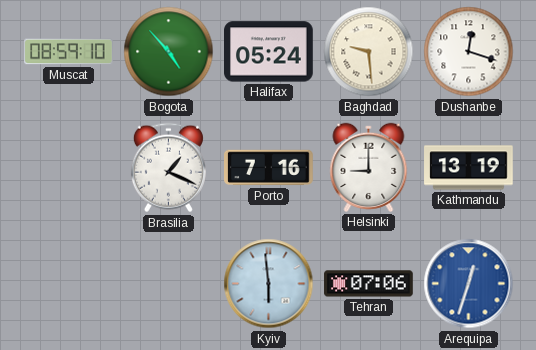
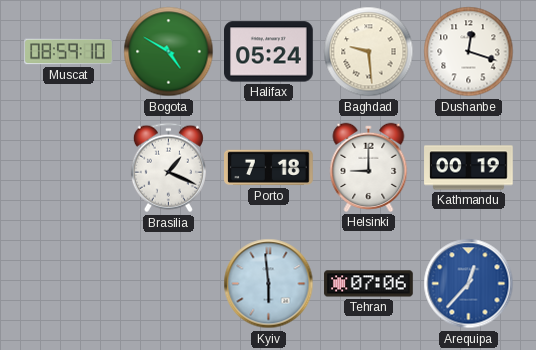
Bogota: 4:53 -> 4:50 (169, 52)
Porto: 7:16 -> 7:18 (269, 168)
Kathmandu: 13:19 -> 00:19 (469, 168)
Arequipa: 12:33 -> 12:37 (469, 284)
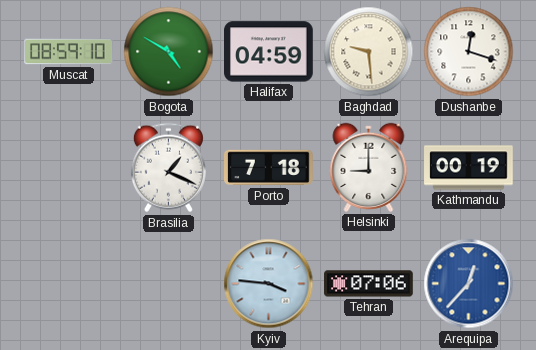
Halifax: 05:24 -> 04:59 (269, 52)
Kyiv: 5:59 -> 3:46 (269, 284)
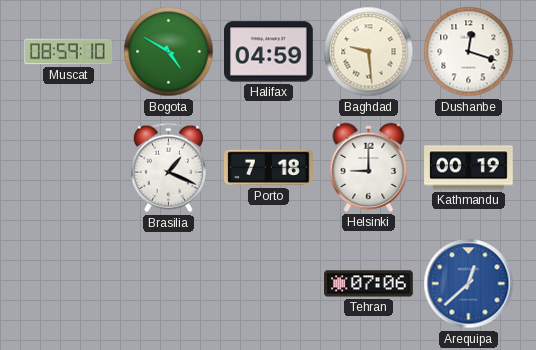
Kyiv: 3:46 -> none (269, 284)
Arequipa: 12:37 -> 12:38 (469, 284)
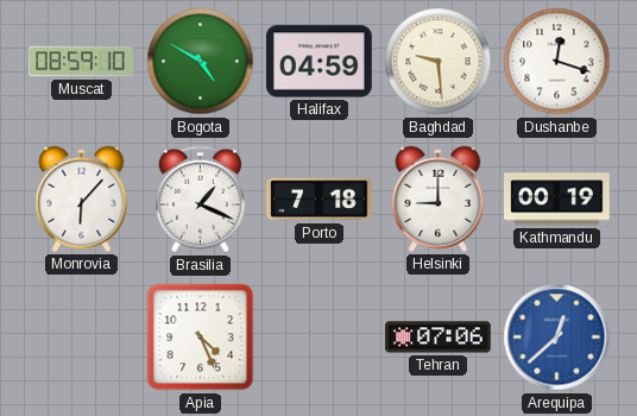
Monrovia: none -> 6:07 (82, 198)
Apia: none -> 4:26 (201, 338)
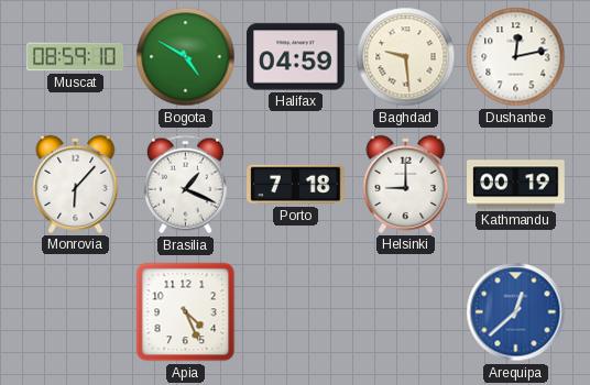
Dushanbe: 12:18 -> 12:13 (516, 57)
Tehran: 07:06 -> none (439, 338)
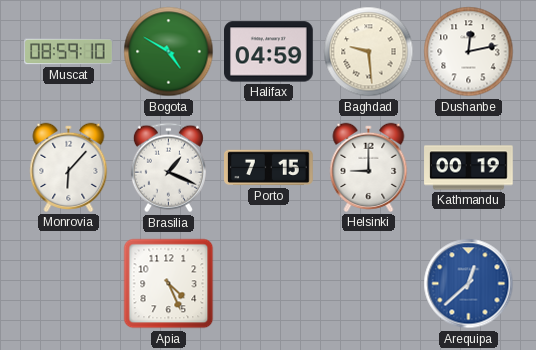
Porto: 7:18 -> 7:15 (269, 168)
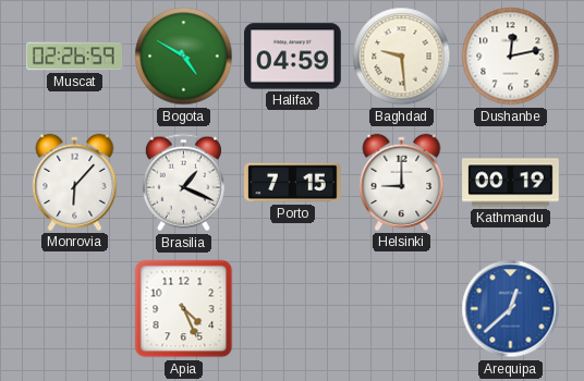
Muscat: 08:59 -> 02:26 (75, 57)
